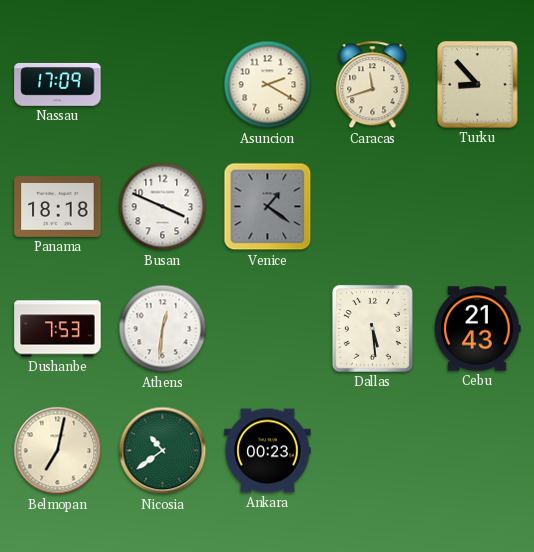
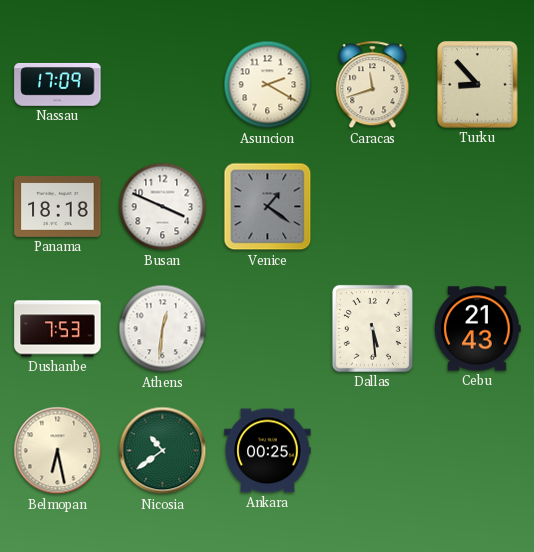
Belmopan: 7:02 -> 6:28 (58, 451)
Ankara: 00:23 -> 00:25 (268, 451)
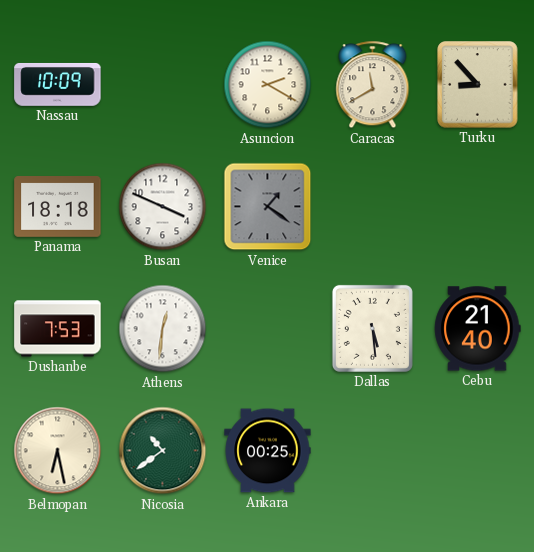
Nassau: 17:09 -> 10:09 (58, 85)
Caracas: 11:42 -> 11:40 (373, 85)
Cebu: 21:43 -> 21:40 (478, 329)
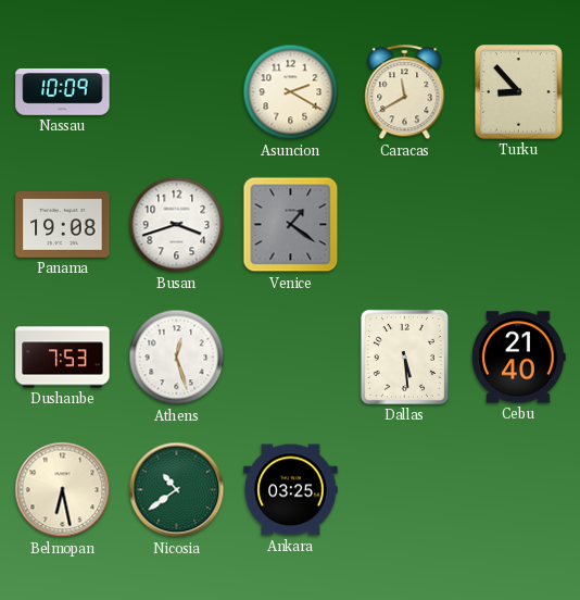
Panama: 18:18 -> 19:08 (63, 225)
Busan: 3:49 -> 3:42 (177, 225)
Athens: 12:31 -> 12:27 (177, 358)
Ankara: 00:25 -> 03:25 (291, 490)
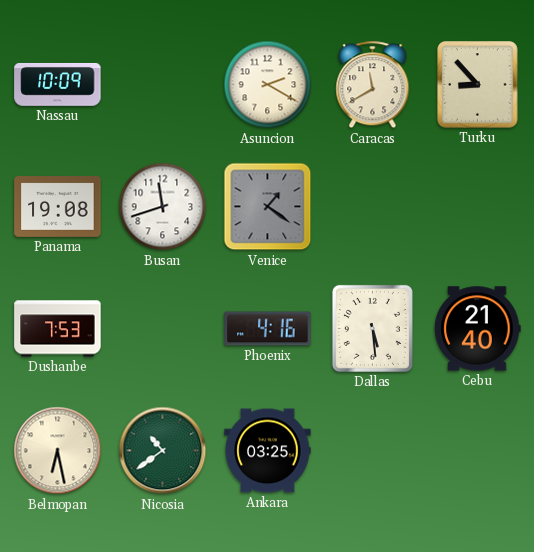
Busan: 3:42 -> 11:42 (163, 207)
Athens: 12:27 -> none (177, 358)
Phoenix: none -> 4:16 (268, 329)
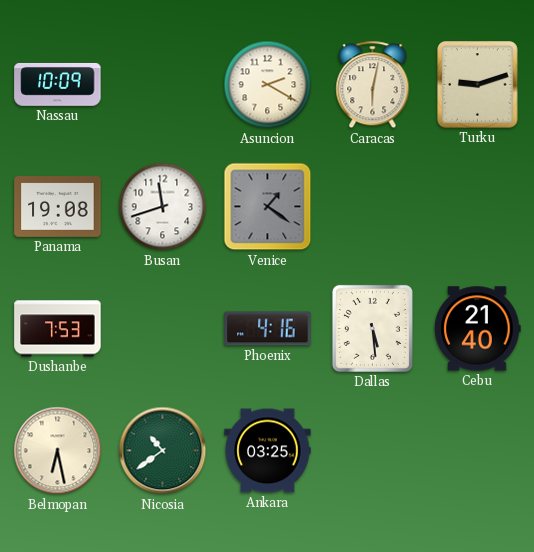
Caracas: 11:40 -> 6:02 (373, 85)
Turku: 8:53 -> 9:12 (478, 85)
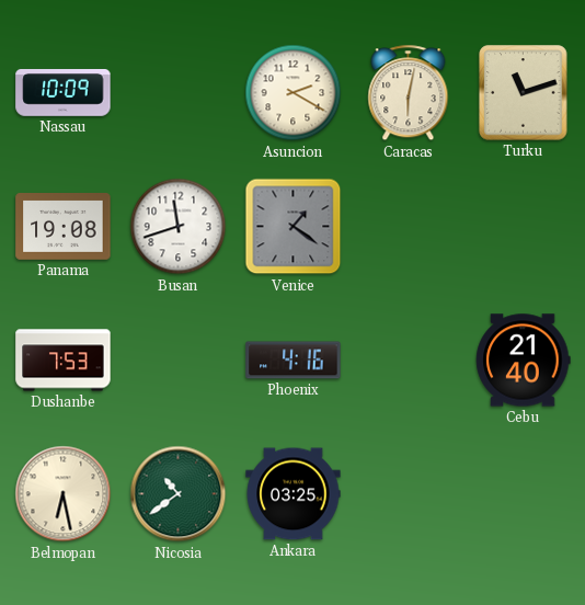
Turku: 9:12 -> 11:12 (524, 93)
Dallas: 5:29 -> none (372, 328)
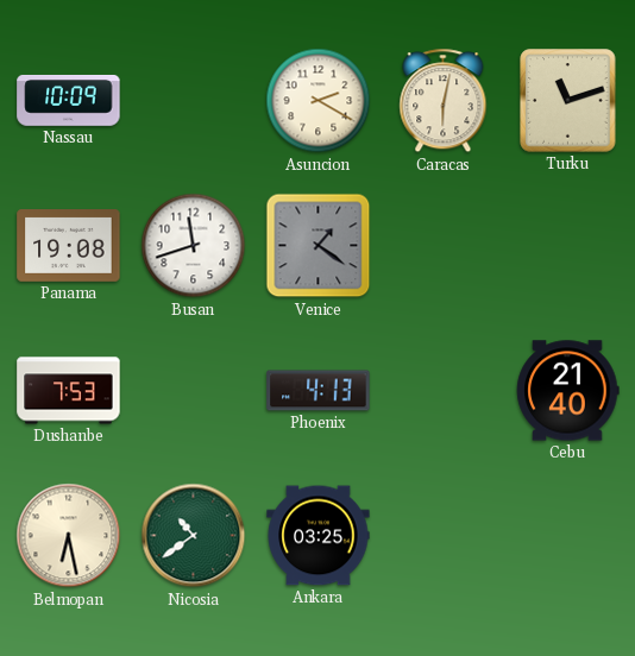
Phoenix: 4:16 -> 4:13 (319, 391)
